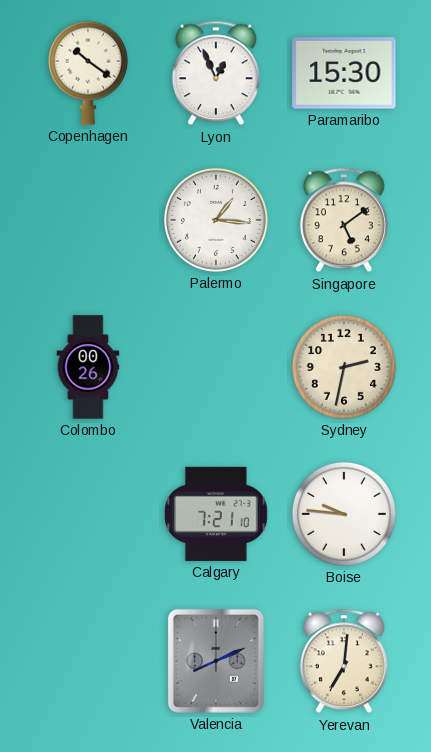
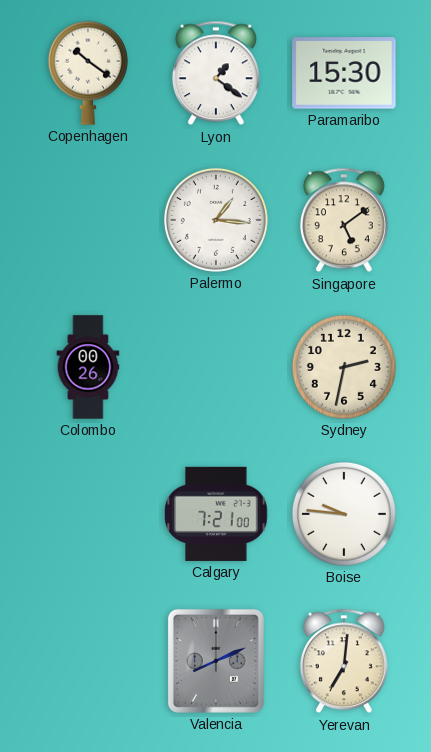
Lyon: 12:56 -> 1:21 (216, 73)
Calgary: 7:21:10 -> 7:21:00 (216, 514)
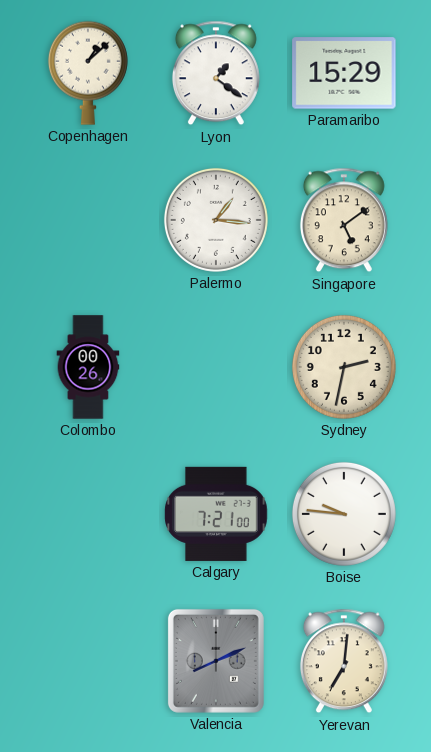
Copenhagen: 10:21 -> 1:08 (88, 73)
Paramaribo: 15:30 -> 15:29 (344, 73)
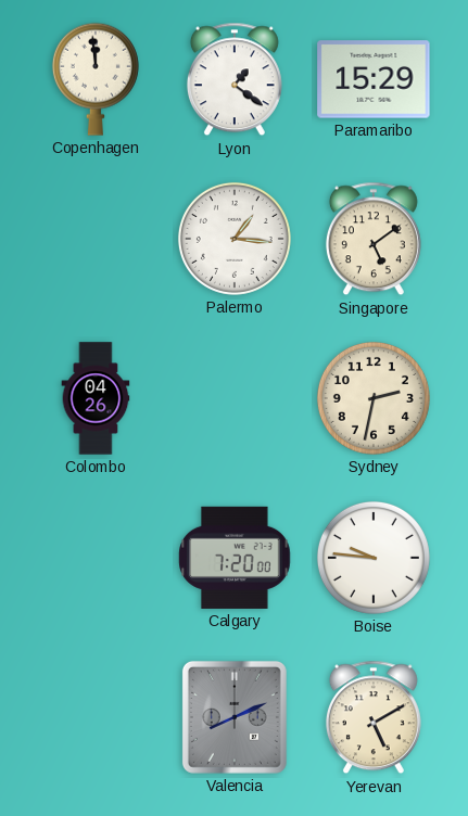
Copenhagen: 1:08 -> 11:59 (96, 79)
Colombo: 00:26 -> 04:26 (96, 398)
Calgary: 7:21 -> 7:20 (235, 558)
Yerevan: 7:01 -> 5:10 (374, 717)
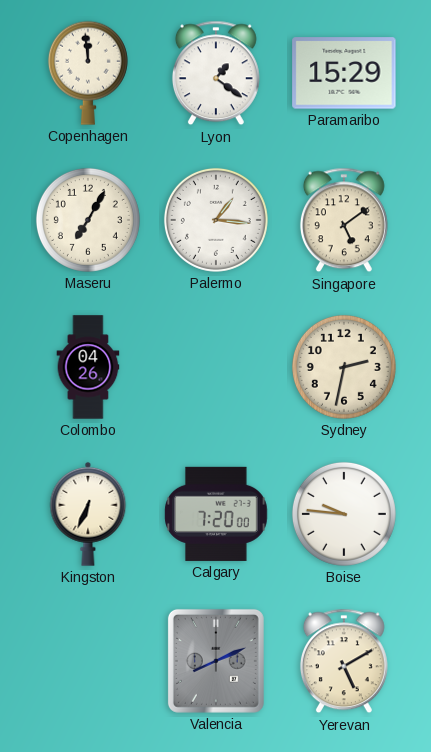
Maseru: none -> 7:05 (88, 220)
Kingston: none -> 6:34 (88, 514)
